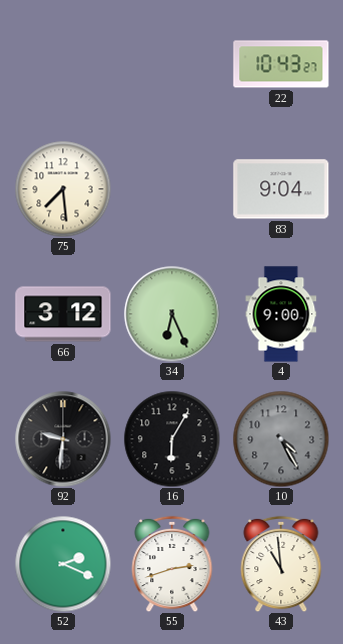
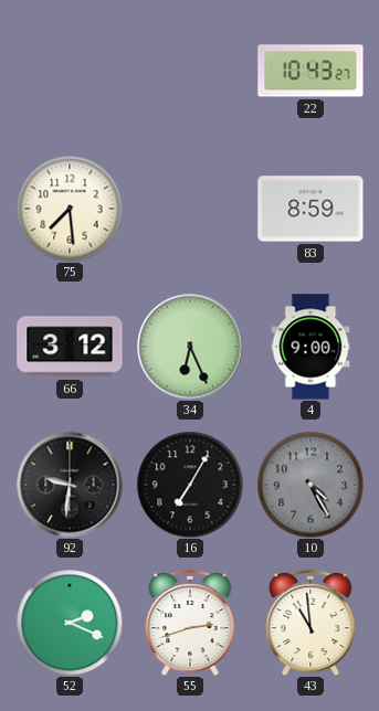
83: 9:04 -> 8:59 (310, 209)
16: 6:05 -> 7:05 (190, 485)
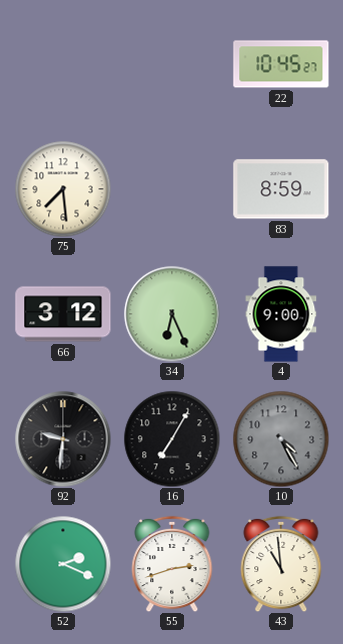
22: 10:43 -> 10:45 (281, 64)
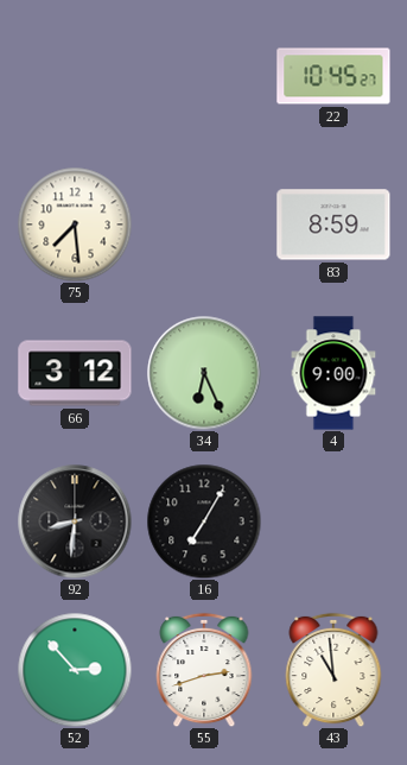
92: 9:31 -> 8:31 (75, 521)
10: 4:25 -> none (281, 439)
52: 2:19 -> 2:53 (75, 670)
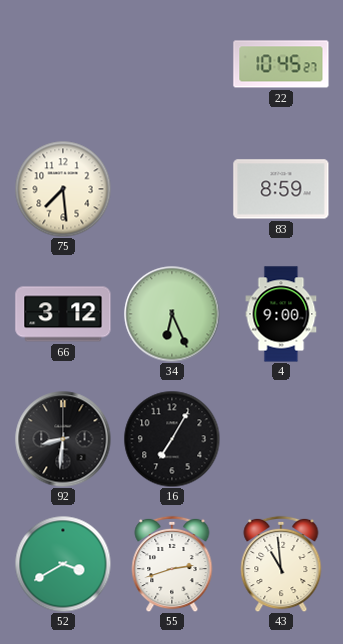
52: 2:53 -> 3:40 (63, 564)
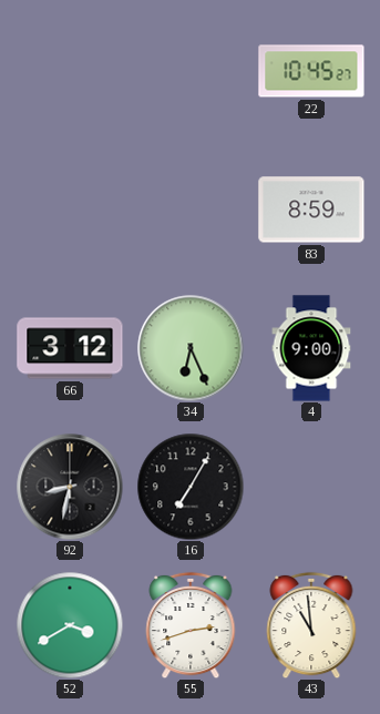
75: 7:29 -> none (63, 189)
92: 8:31 -> 8:32 (70, 487)
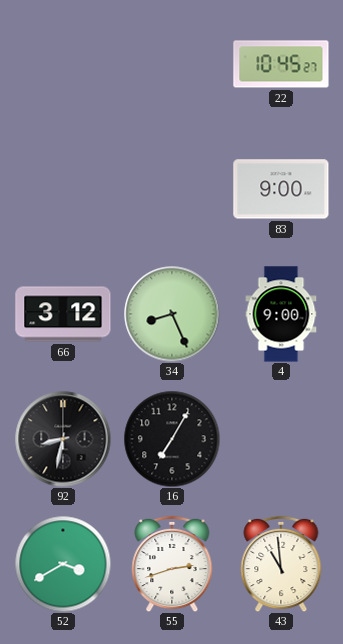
83: 8:59 -> 9:00 (281, 189)
34: 6:26 -> 8:26 (172, 314)
